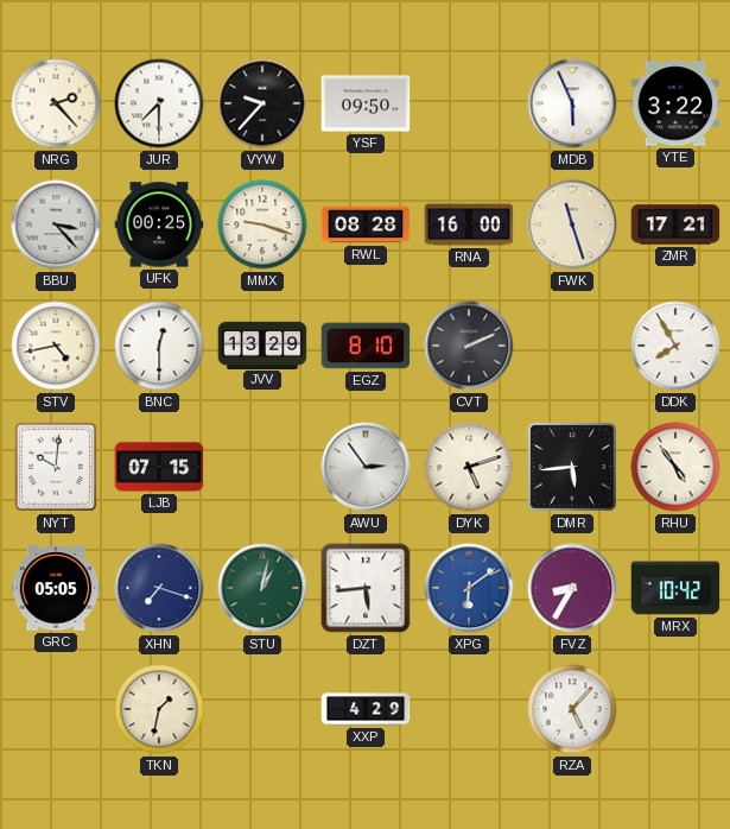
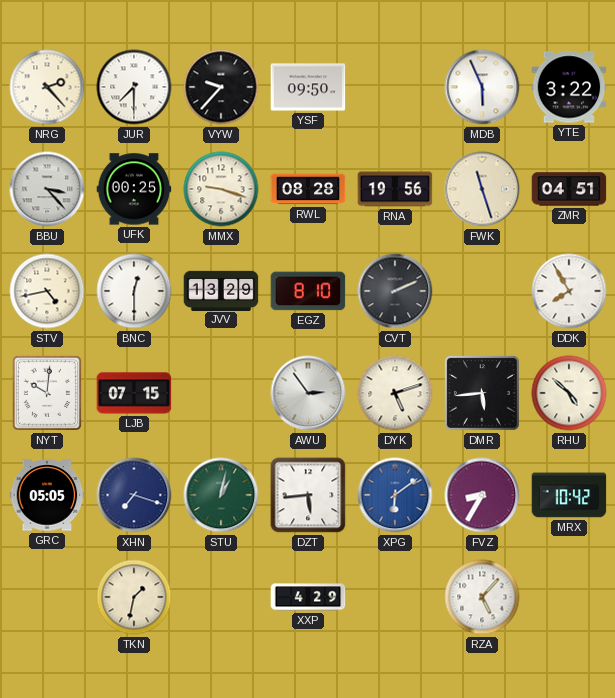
RNA: 16:00 -> 19:56 (395, 189)
ZMR: 17:21 -> 04:51 (569, 189)
RHU: 4:54 -> 4:52 (569, 393)
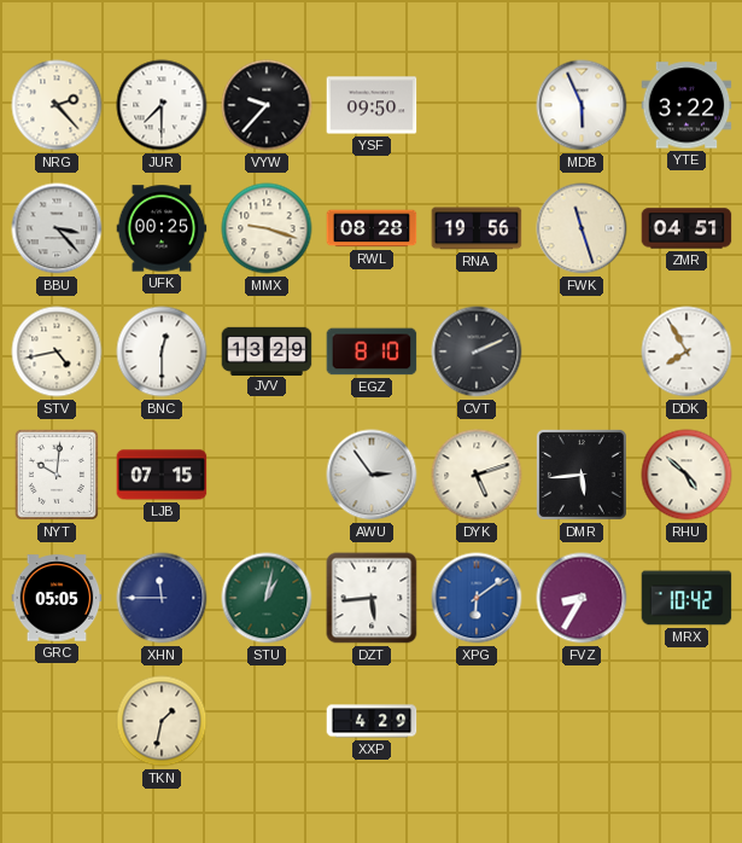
XHN: 7:18 -> 11:45 (162, 598)
RZA: 5:07 -> none (482, 597)
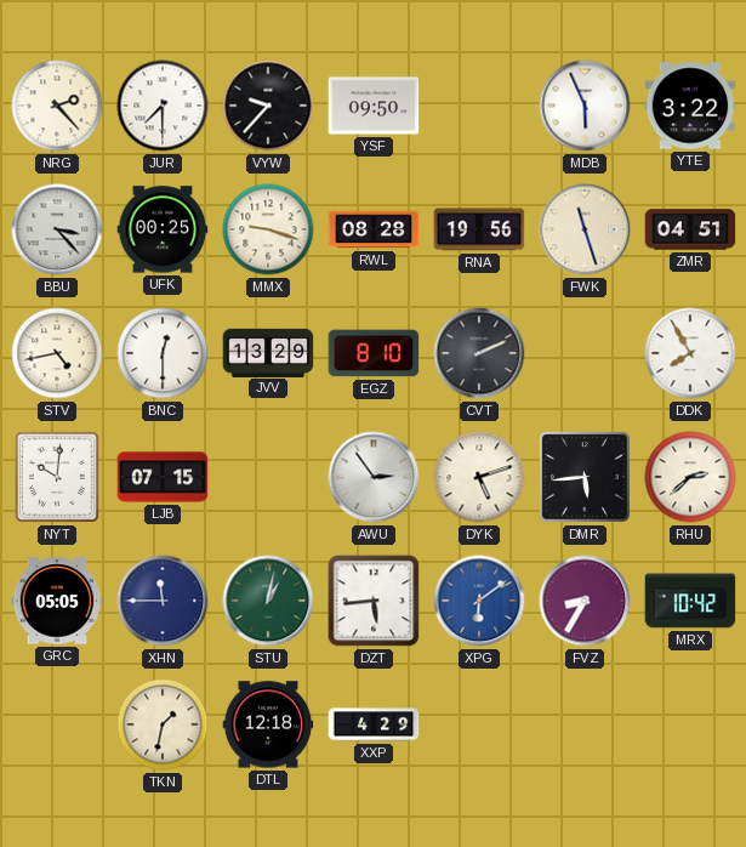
RHU: 4:52 -> 2:38 (690, 477)
DTL: none -> 12:18 (268, 724)
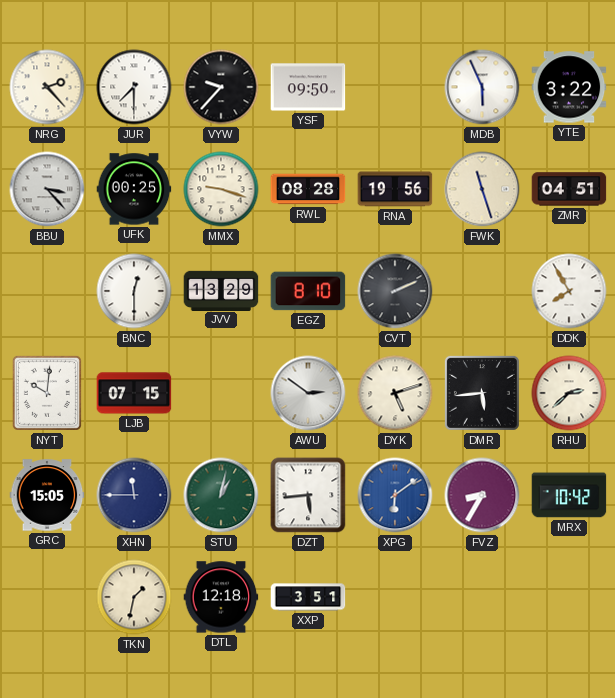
STV: 4:43 -> none (57, 353)
AWU: 2:54 -> 2:51 (308, 393)
GRC: 05:05 -> 15:05 (47, 495)
XXP: 4:29 -> 3:51 (308, 597)
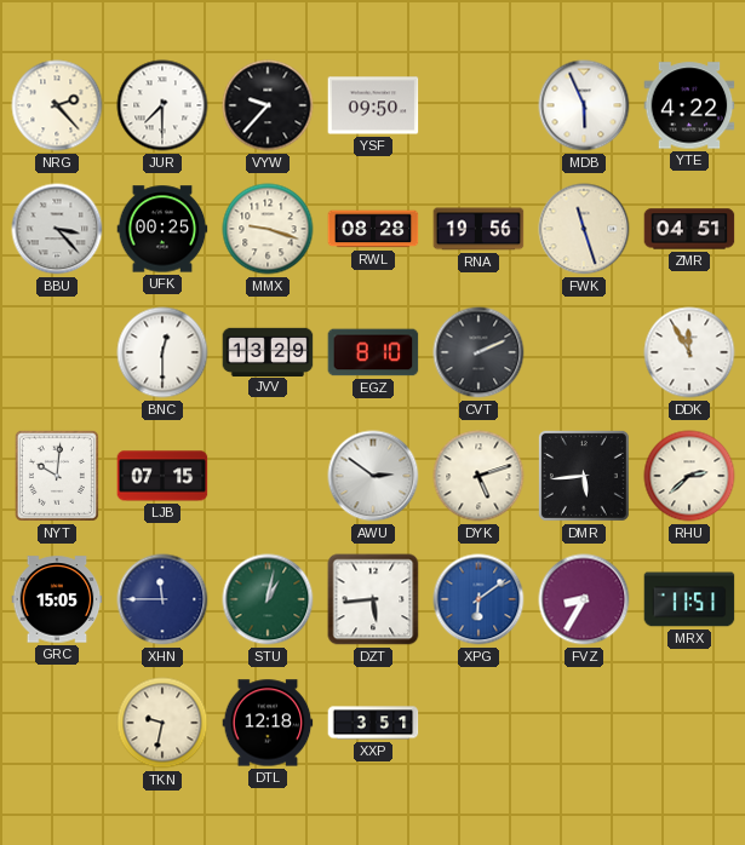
YTE: 3:22 -> 4:22 (689, 105)
DDK: 7:55 -> 11:55 (689, 352)
MRX: 10:42 -> 11:51 (689, 599)
TKN: 1:32 -> 9:32 (162, 723)
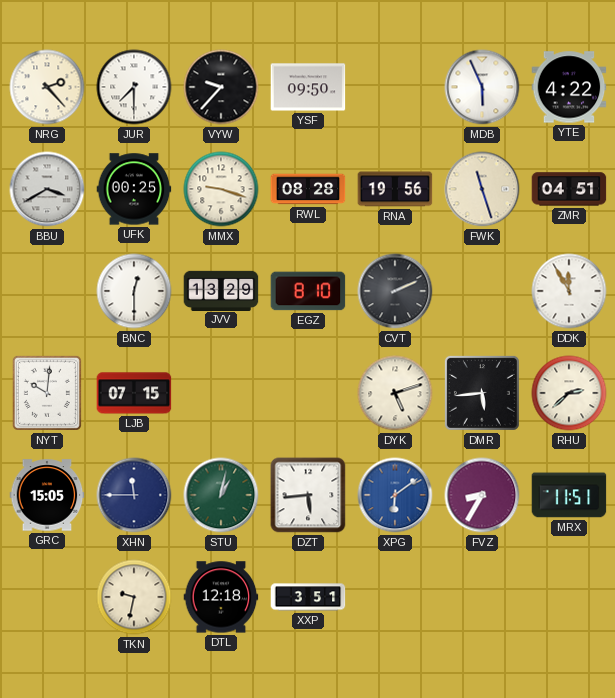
BBU: 3:23 -> 3:40 (47, 189)
AWU: 2:51 -> none (373, 476)
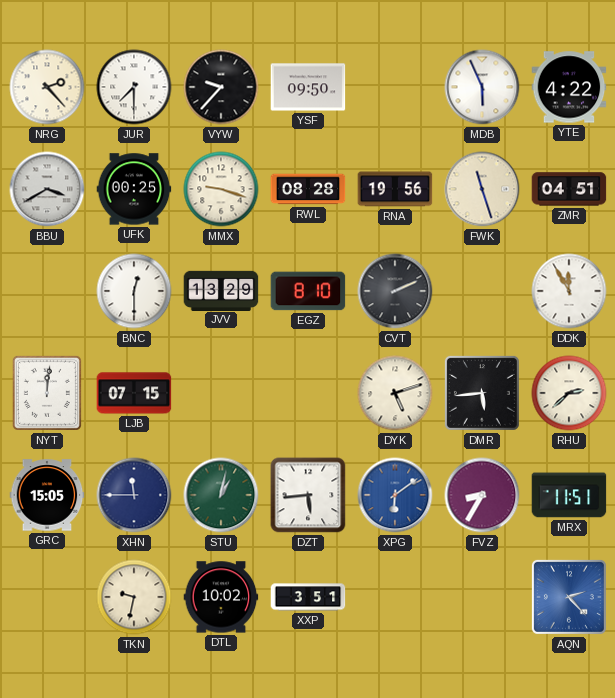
NYT: 10:01 -> 12:01 (47, 393)
DTL: 12:18 -> 10:02 (221, 597)
AQN: none -> 2:23 (569, 597)
